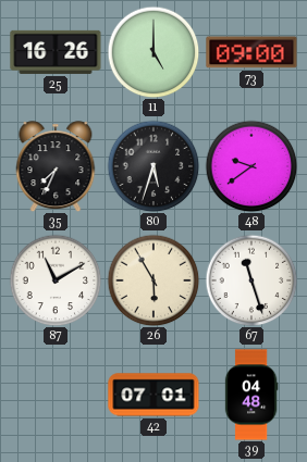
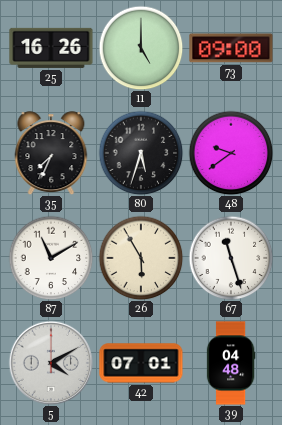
5: none -> 4:10 (51, 363)
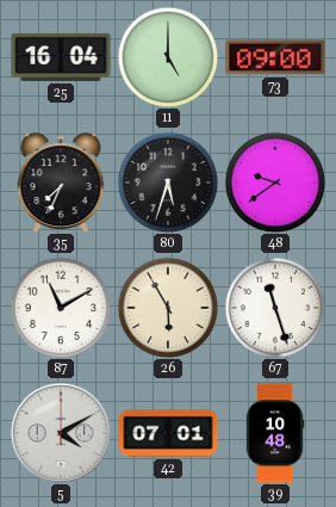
25: 16:26 -> 16:04 (61, 57)
39: 04:48 -> 10:48 (275, 433)
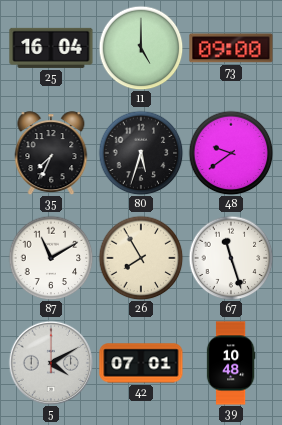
26: 5:55 -> 7:55 (141, 258)
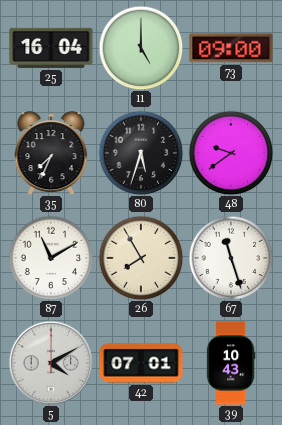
39: 10:48 -> 10:43 (231, 363)
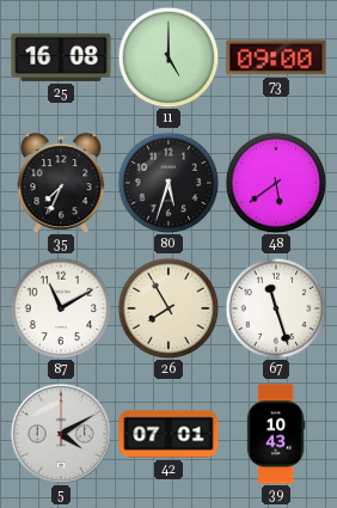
25: 16:04 -> 16:08 (61, 57)
48: 9:39 -> 5:39 (276, 183)
